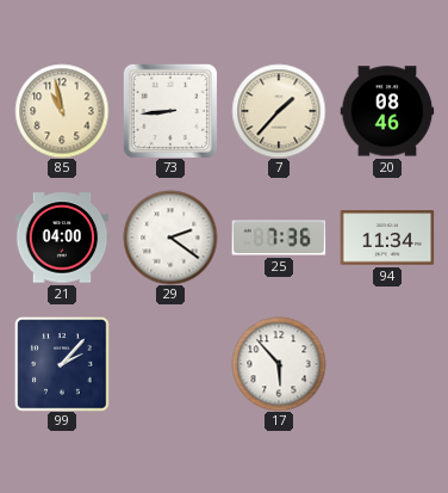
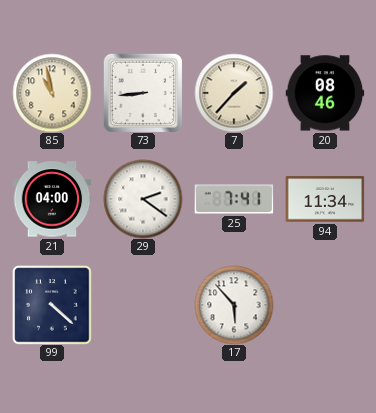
25: 7:36 -> 7:41 (234, 199)
99: 2:07 -> 4:22 (52, 305)
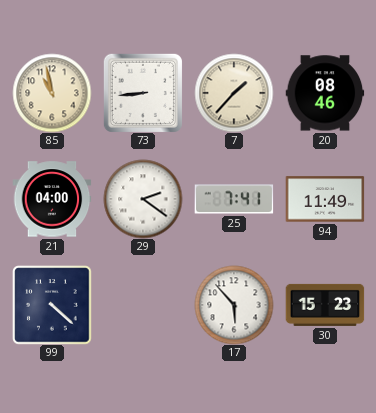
94: 11:34 -> 11:49 (325, 199)
30: none -> 15:23 (325, 305)
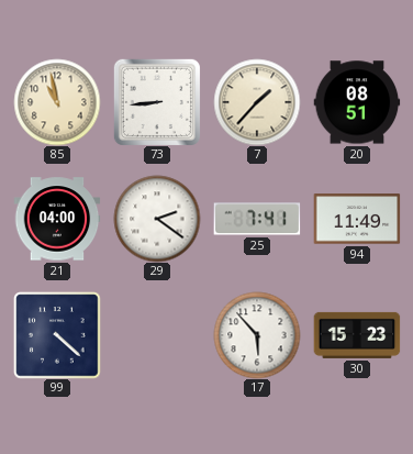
20: 08:46 -> 08:51 (357, 102)
